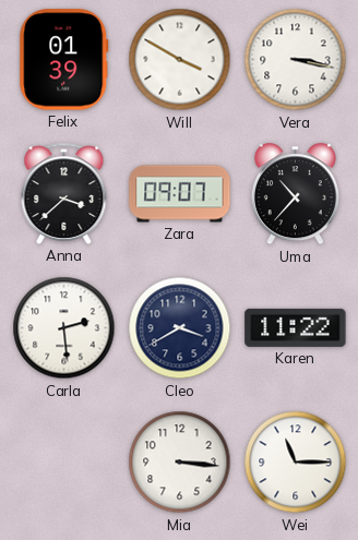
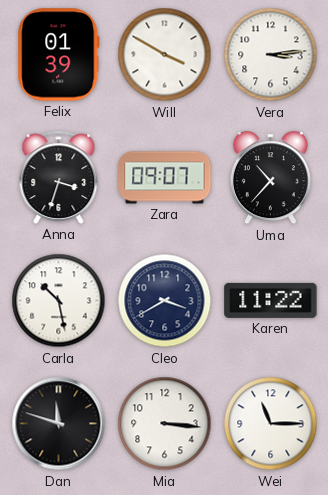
Vera: 3:17 -> 3:14 (271, 55)
Anna: 3:38 -> 3:33 (59, 177)
Carla: 2:29 -> 10:28 (59, 301)
Dan: none -> 11:48 (59, 424)
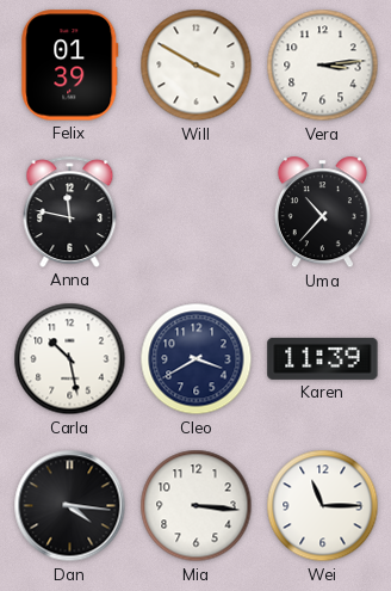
Anna: 3:33 -> 11:47 (70, 211)
Zara: 09:07 -> none (165, 178)
Karen: 11:22 -> 11:39 (323, 358)
Dan: 11:48 -> 4:16 (70, 506)
